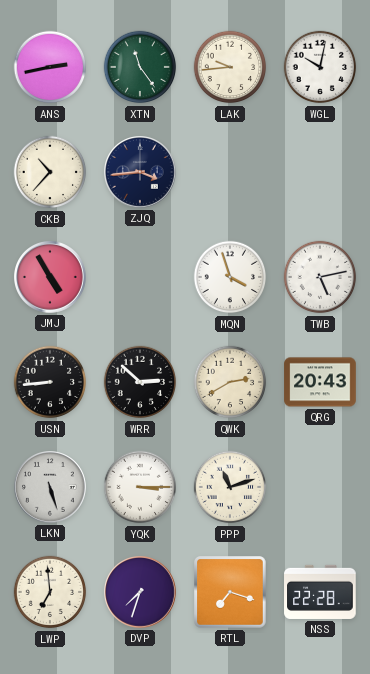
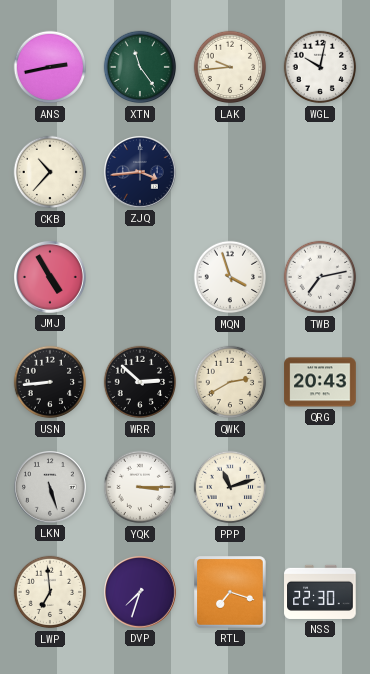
TWB: 5:13 -> 7:13 (320, 277)
NSS: 22:28 -> 22:30 (320, 592)
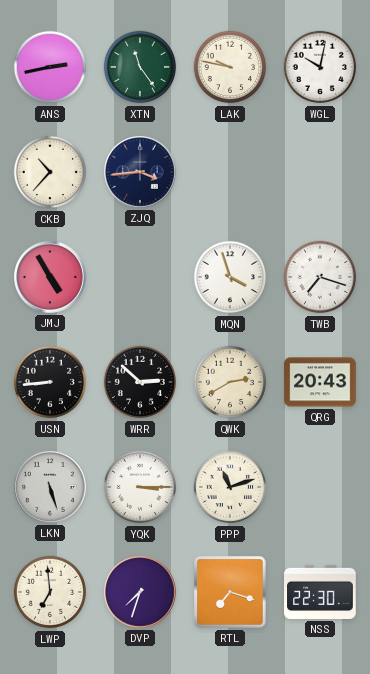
LAK: 9:44 -> 9:47 (230, 67)
TWB: 7:13 -> 7:18 (320, 277)
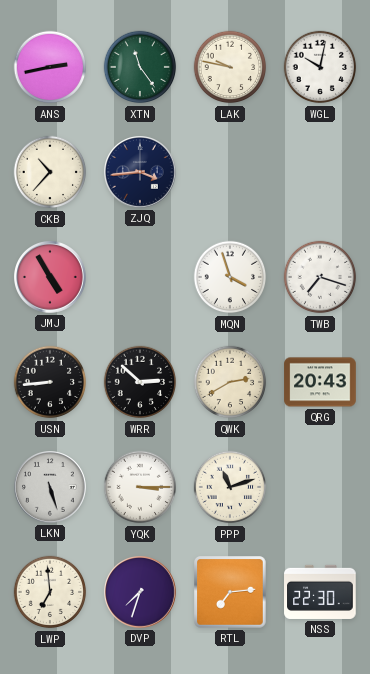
RTL: 7:18 -> 7:14 (230, 592)
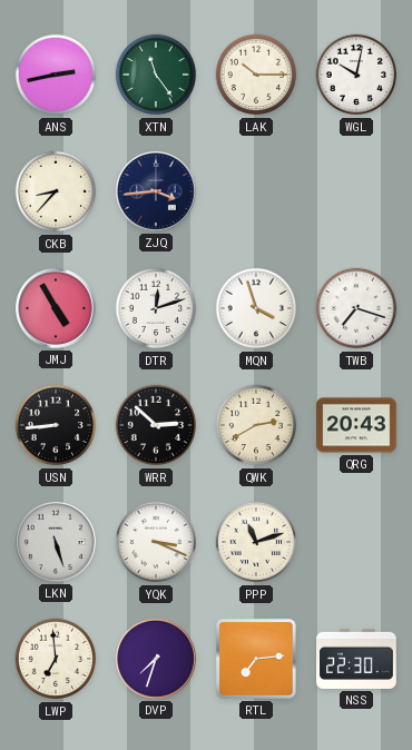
LAK: 9:47 -> 10:15 (256, 75)
CKB: 10:37 -> 8:37 (56, 191)
DTR: none -> 12:12 (156, 308)
YQK: 3:15 -> 3:19 (156, 542)
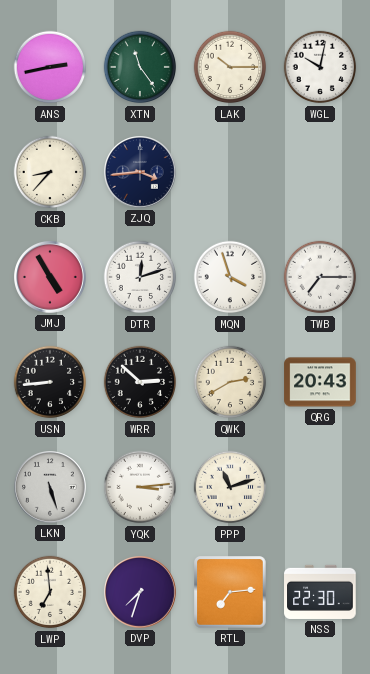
TWB: 7:18 -> 7:15 (320, 277)
YQK: 3:19 -> 3:14 (140, 487)
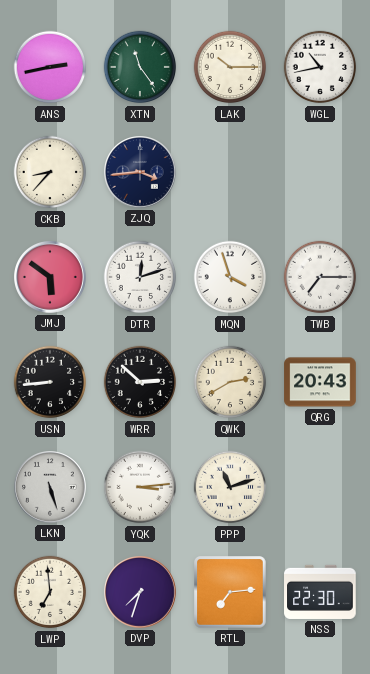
WGL: 10:02 -> 10:43 (320, 67)
JMJ: 4:55 -> 5:51 (51, 278)
